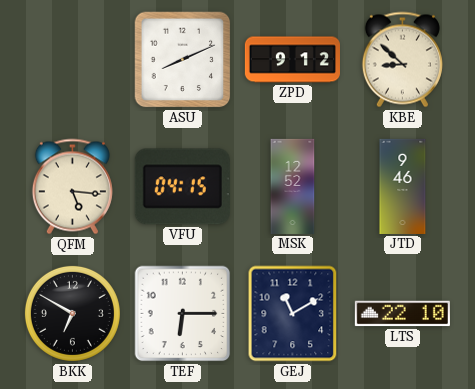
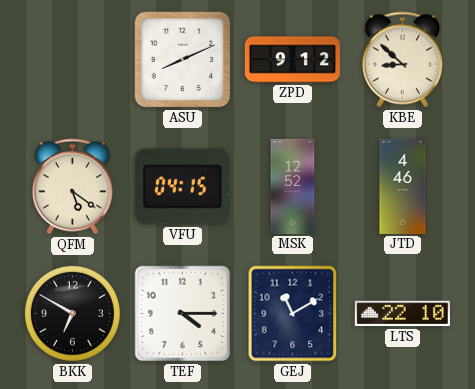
QFM: 5:16 -> 5:21 (72, 187)
JTD: 9:46 -> 4:46 (403, 186)
TEF: 6:15 -> 4:15 (183, 314)
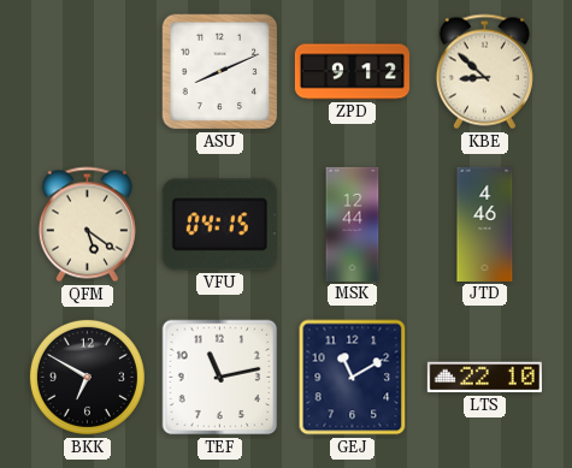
MSK: 12:52 -> 12:44 (353, 224)
TEF: 4:15 -> 11:13 (220, 378)
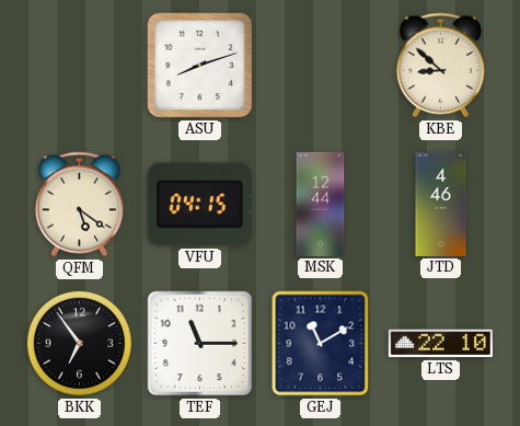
ASU: 8:11 -> 8:12 (200, 66)
ZPD: 9:12 -> none (352, 72)
BKK: 6:50 -> 6:54 (79, 343)
TEF: 11:13 -> 11:15 (200, 344)
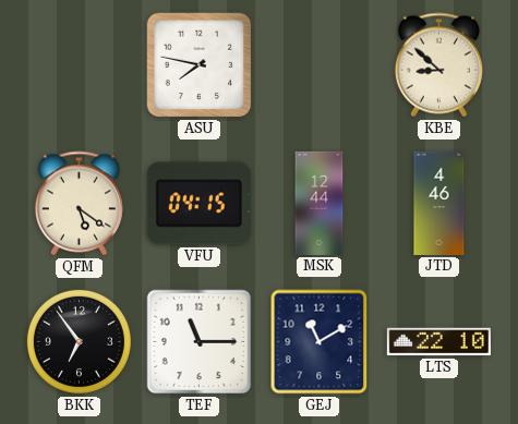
ASU: 8:12 -> 7:47 (200, 65)
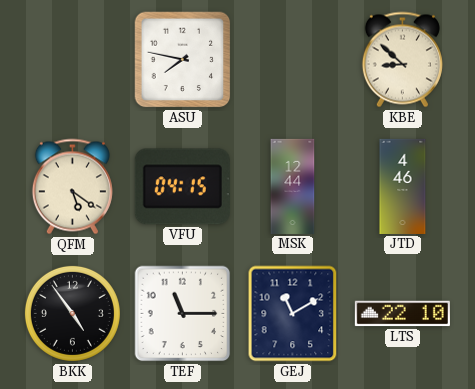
BKK: 6:54 -> 4:54 (72, 313)
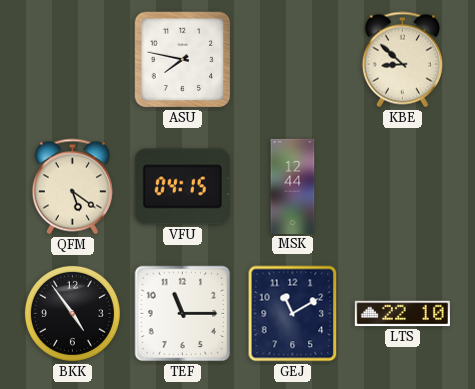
JTD: 4:46 -> none (403, 186)
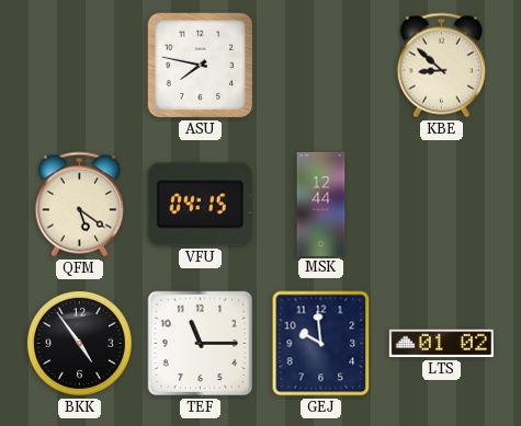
GEJ: 11:10 -> 9:59 (321, 344)
LTS: 22:10 -> 01:02 (441, 344)
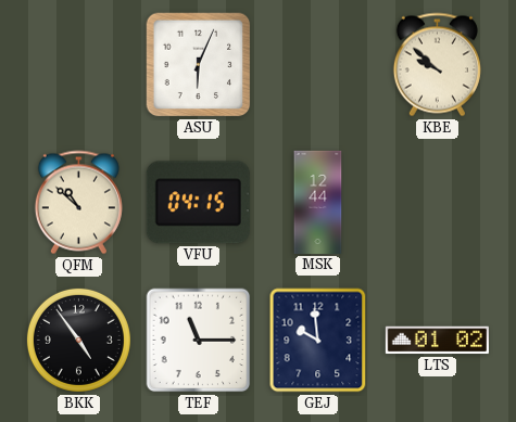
ASU: 7:47 -> 6:04 (199, 65)
KBE: 8:52 -> 9:52 (437, 65)
QFM: 5:21 -> 10:52 (78, 203)
